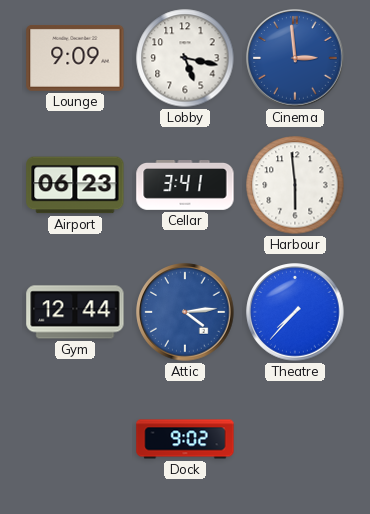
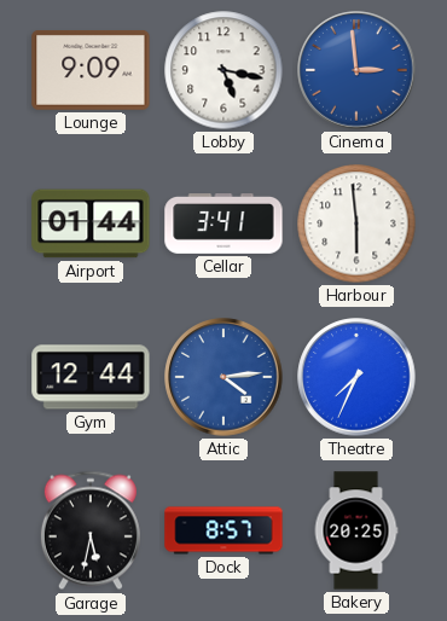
Airport: 06:23 -> 01:44 (91, 224)
Theatre: 7:37 -> 7:34 (356, 377)
Garage: none -> 5:32 (91, 530)
Dock: 9:02 -> 8:57 (224, 530)
Bakery: none -> 20:25 (356, 530)
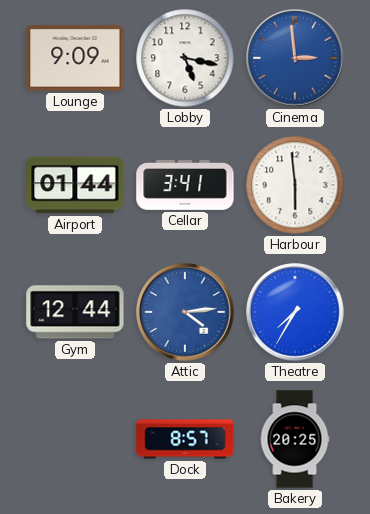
Theatre: 7:34 -> 7:35 (295, 312)
Garage: 5:32 -> none (91, 530)
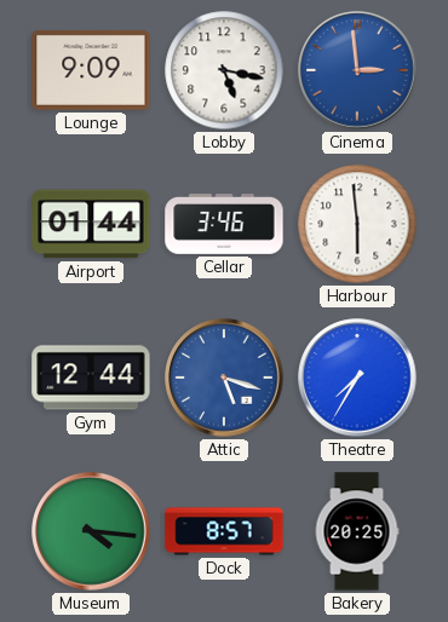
Cellar: 3:41 -> 3:46 (224, 225)
Attic: 4:14 -> 5:18 (224, 378)
Museum: none -> 4:16 (91, 531)
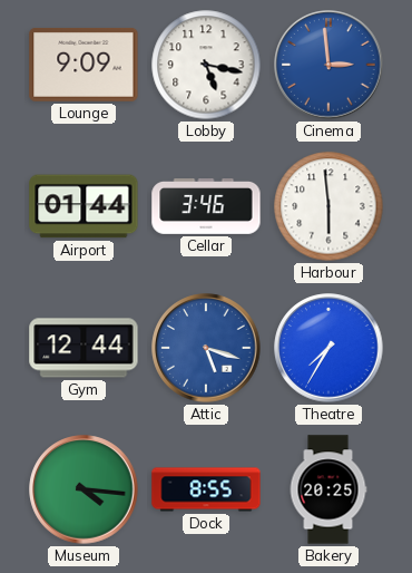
Dock: 8:57 -> 8:55 (206, 489)
